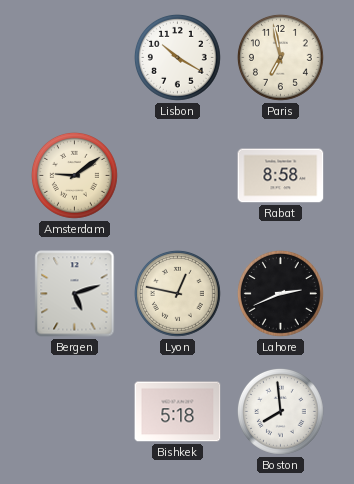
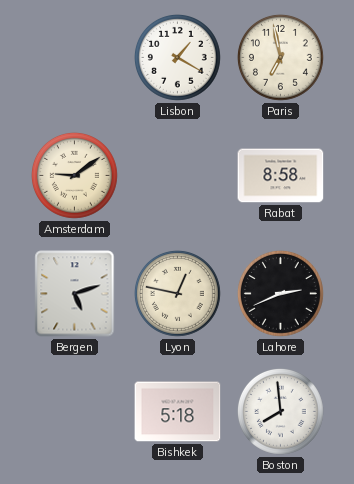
Lisbon: 10:20 -> 1:20 (177, 57)
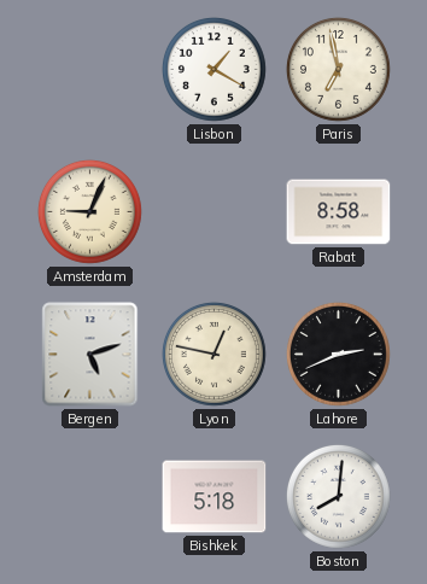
Amsterdam: 9:09 -> 9:04 (89, 211)
Boston: 7:59 -> 8:01 (338, 496)
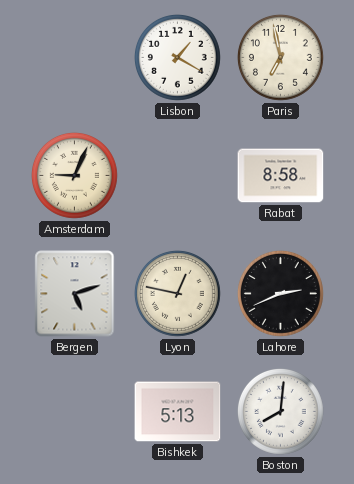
Bishkek: 5:18 -> 5:13 (178, 412)
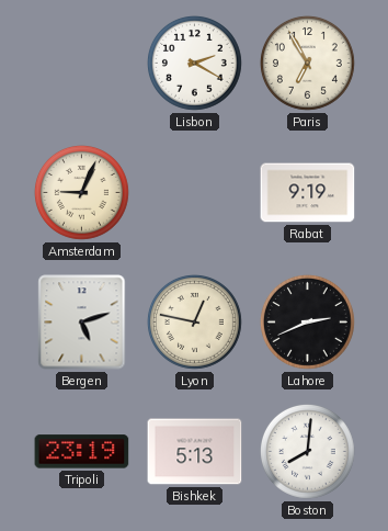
Lisbon: 1:20 -> 2:20 (194, 63)
Paris: 6:58 -> 6:55 (307, 63)
Rabat: 8:58 -> 9:19 (308, 193)
Tripoli: none -> 23:19 (82, 452)
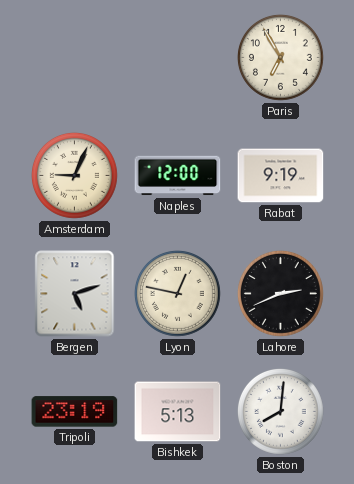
Lisbon: 2:20 -> none (194, 63)
Naples: none -> 12:00 (178, 176)
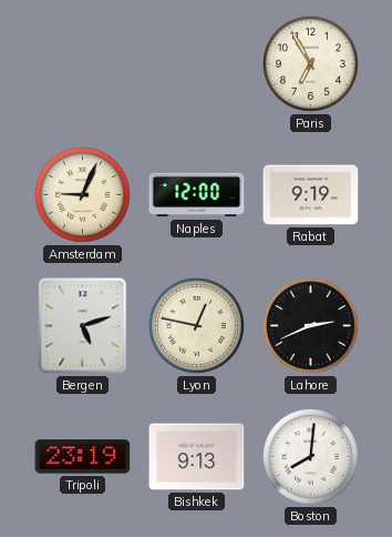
Bishkek: 5:13 -> 9:13 (197, 457)
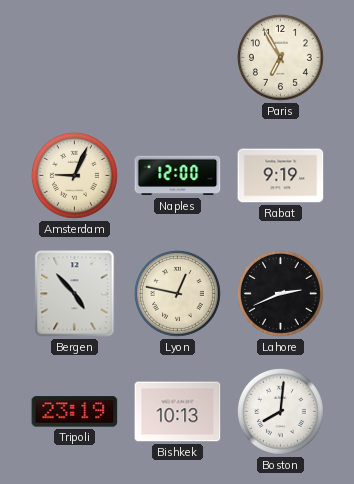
Bergen: 5:12 -> 4:53 (75, 294)
Bishkek: 9:13 -> 10:13 (178, 412)
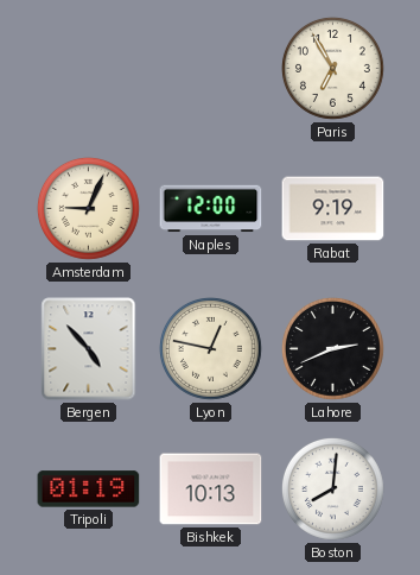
Tripoli: 23:19 -> 01:19 (89, 489)
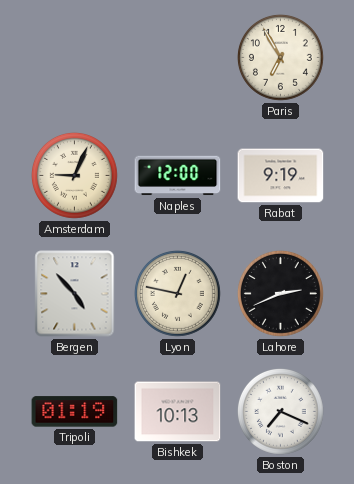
Boston: 8:01 -> 7:19 (280, 411)
